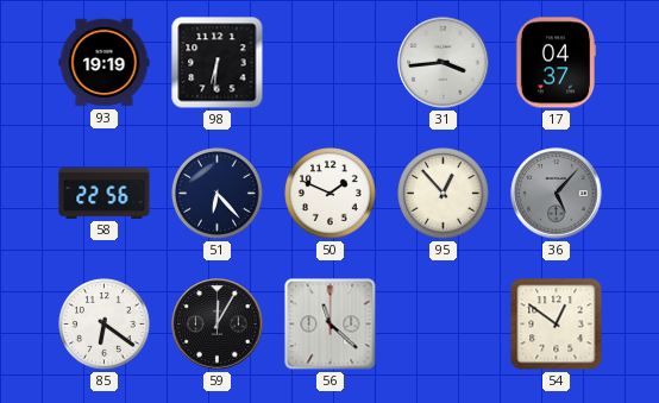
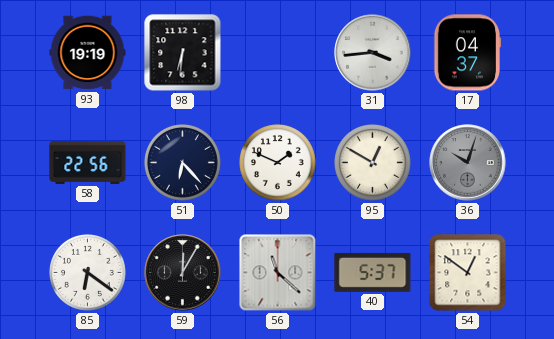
95: 12:53 -> 12:50 (373, 163)
36: 5:07 -> 10:03 (468, 163)
40: none -> 5:37 (373, 272)
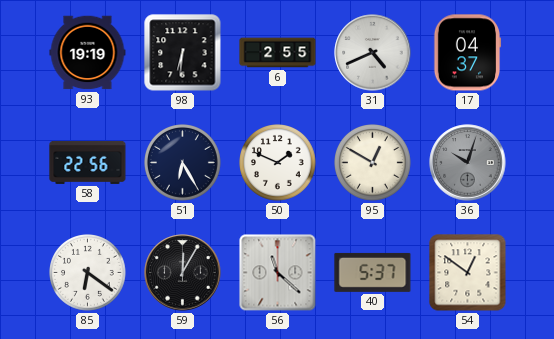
6: none -> 2:55 (278, 53)
31: 3:44 -> 4:41 (373, 53)
51: 6:23 -> 6:25 (183, 163)
